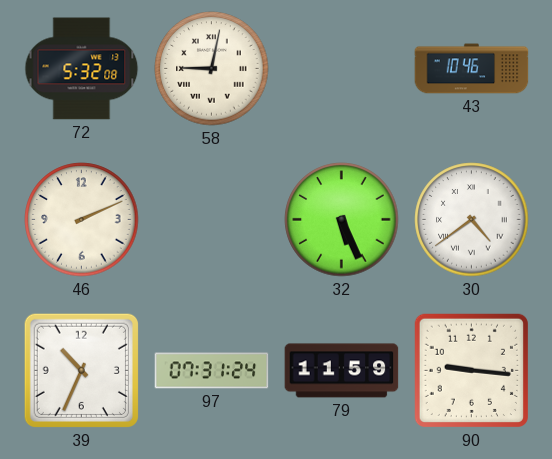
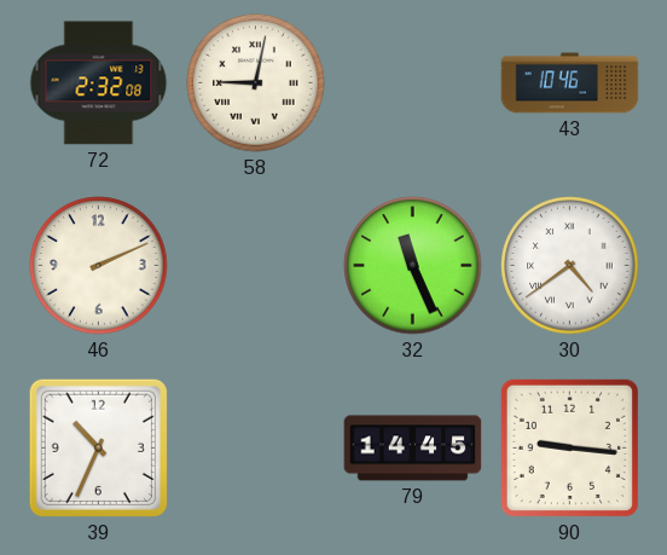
72: 5:32 -> 2:32 (99, 83)
32: 5:26 -> 11:26 (413, 266)
97: 07:31 -> none (212, 371)
79: 11:59 -> 14:45 (413, 449)
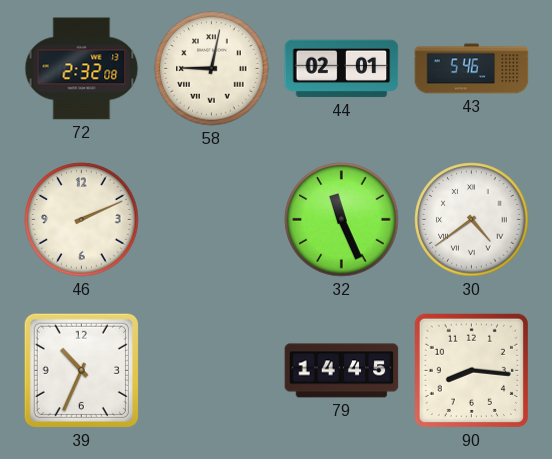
44: none -> 02:01 (342, 69)
43: 10:46 -> 5:46 (472, 69)
90: 9:16 -> 8:16 (471, 370)
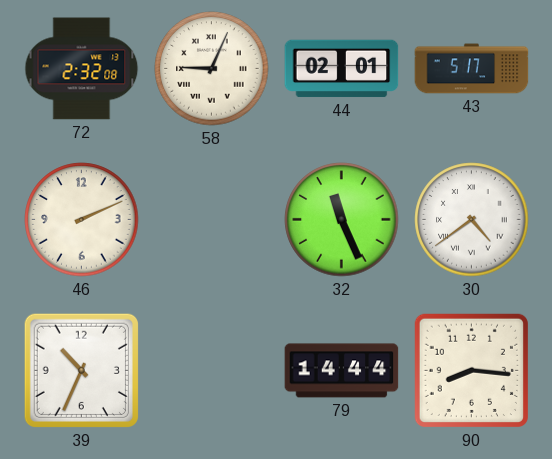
58: 9:02 -> 9:04 (212, 69)
43: 5:46 -> 5:17 (472, 69)
79: 14:45 -> 14:44 (342, 371)
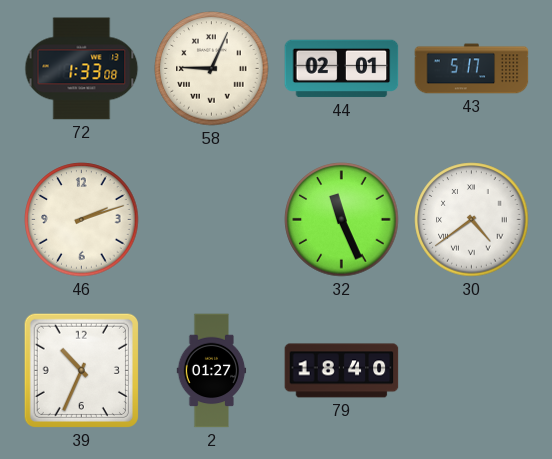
72: 2:32 -> 1:33 (82, 69)
46: 2:11 -> 2:12 (82, 220)
2: none -> 01:27 (212, 371)
79: 14:44 -> 18:40 (342, 371)
90: 8:16 -> none (471, 370)
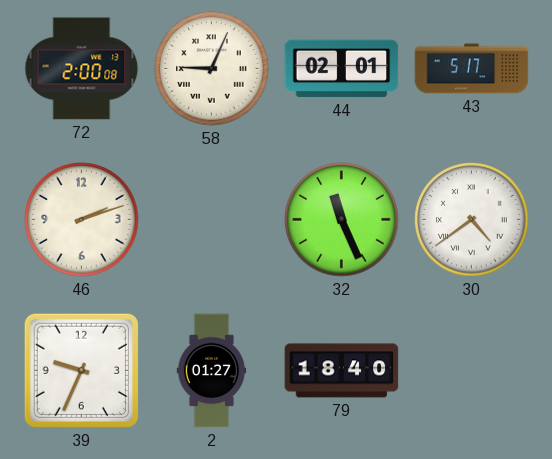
72: 1:33 -> 2:00 (82, 69)
39: 10:34 -> 9:34 (81, 370)
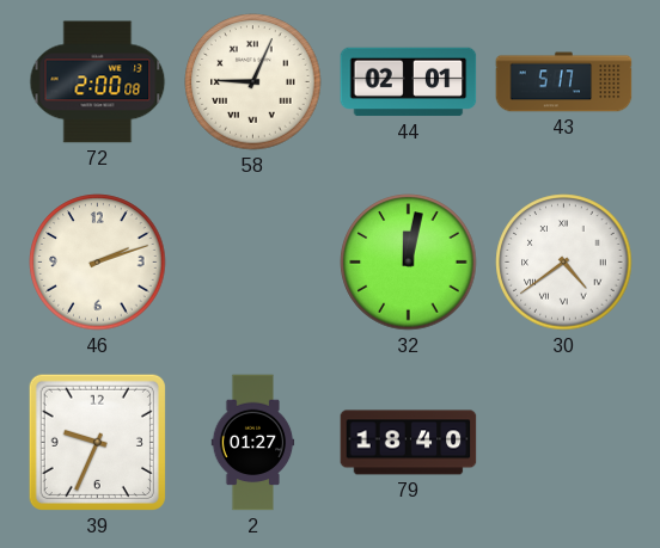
32: 11:26 -> 12:02 (409, 263)
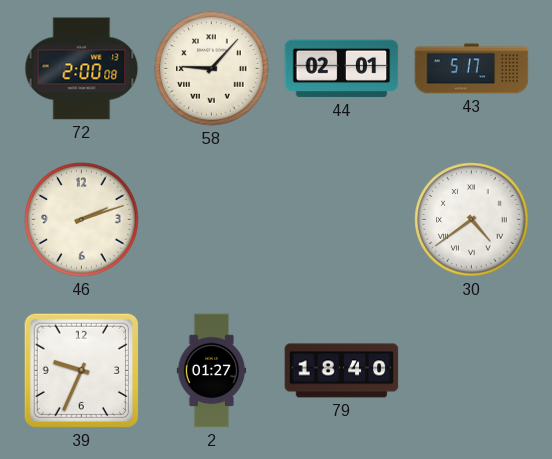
58: 9:04 -> 9:07 (212, 69)
32: 12:02 -> none (409, 263)
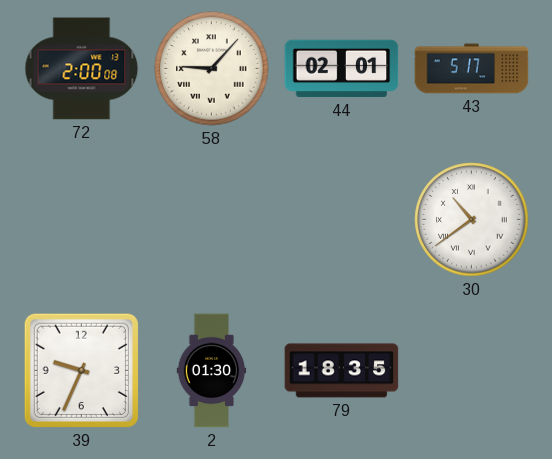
46: 2:12 -> none (82, 220)
30: 4:39 -> 10:39 (472, 220)
2: 01:27 -> 01:30 (212, 371)
79: 18:40 -> 18:35 (342, 371)
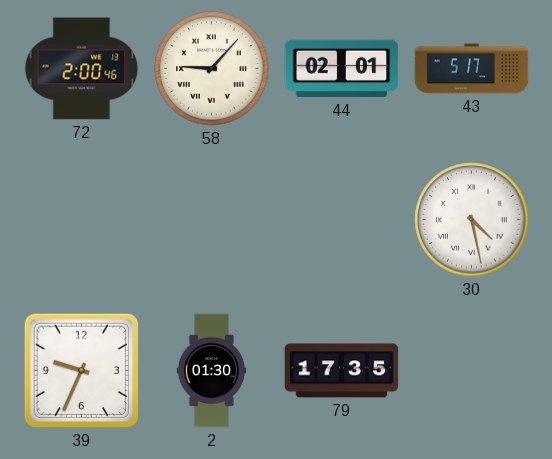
72: 2:00:08 -> 2:00:46 (82, 69)
30: 10:39 -> 4:28 (472, 220)
79: 18:35 -> 17:35 (342, 371)
